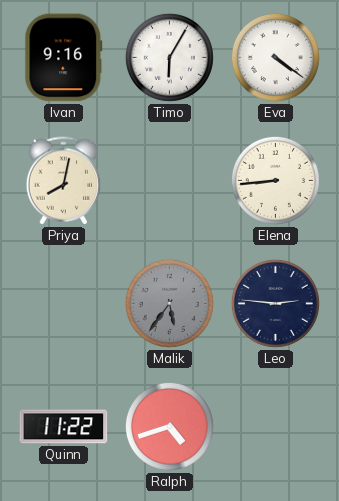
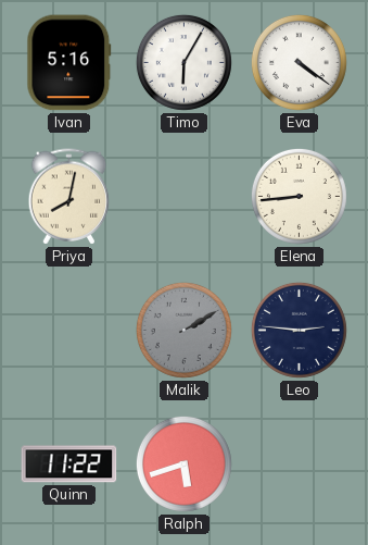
Ivan: 9:16 -> 5:16 (69, 63)
Malik: 5:36 -> 2:10 (183, 330)
Ralph: 4:42 -> 5:42 (183, 463)
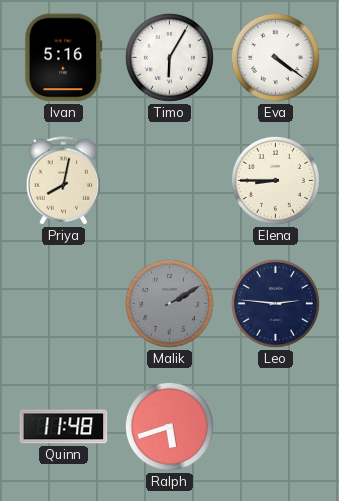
Elena: 8:44 -> 8:45 (275, 180)
Quinn: 11:22 -> 11:48 (64, 427)
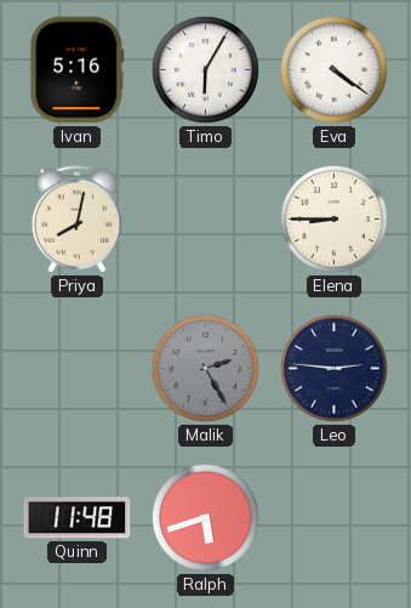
Malik: 2:10 -> 2:25 (205, 368)
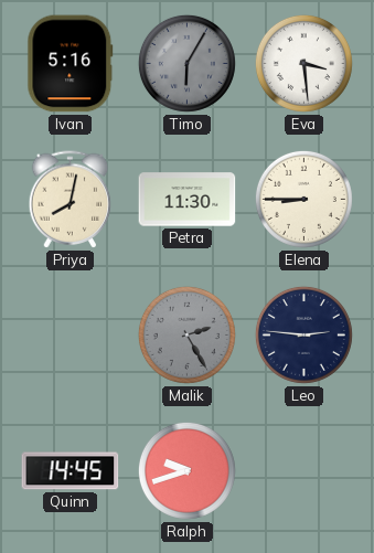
Timo dial: white -> grey (186, 63)
Eva: 4:21 -> 3:29 (303, 63)
Petra: none -> 11:30 (188, 200)
Quinn: 11:48 -> 14:45 (71, 471)
Ralph: 5:42 -> 9:42 (186, 470)
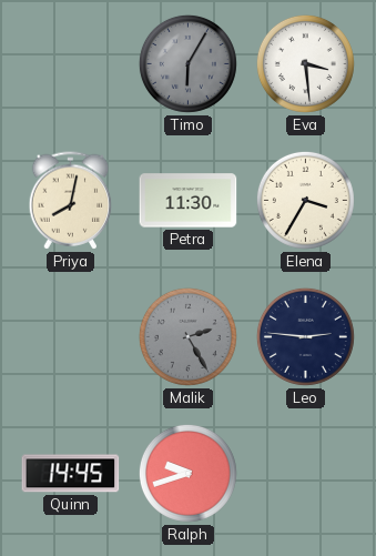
Ivan: 5:16 -> none (71, 64)
Elena: 8:45 -> 3:35 (305, 200)
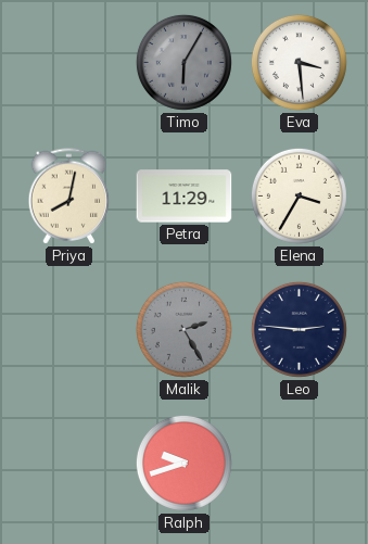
Petra: 11:30 -> 11:29 (185, 197)
Quinn: 14:45 -> none (71, 474)
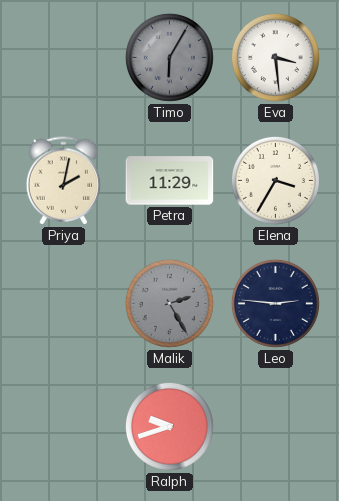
Priya: 8:02 -> 2:02 (64, 181)
